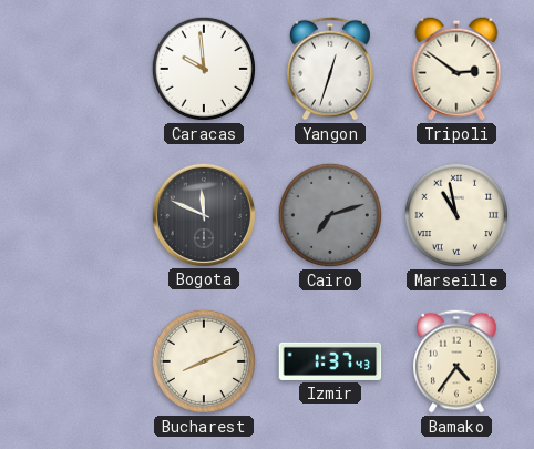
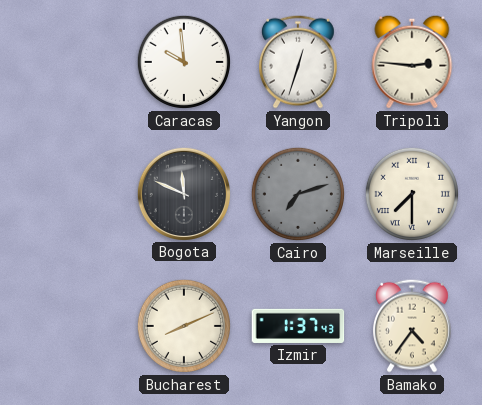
Tripoli: 2:51 -> 2:46 (412, 62)
Marseille: 10:58 -> 7:30 (412, 194)
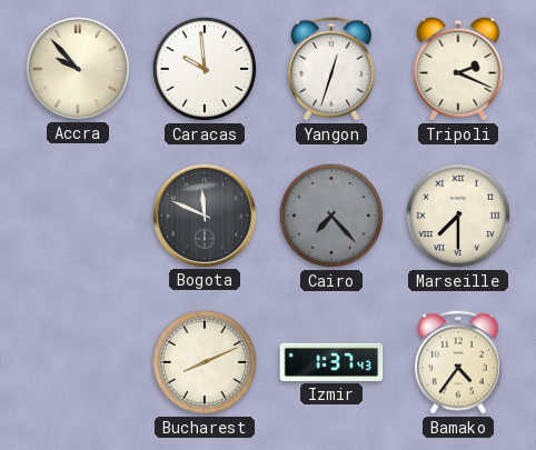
Accra: none -> 9:53 (77, 68)
Tripoli: 2:46 -> 2:19 (458, 69)
Cairo: 7:12 -> 7:23 (331, 216)
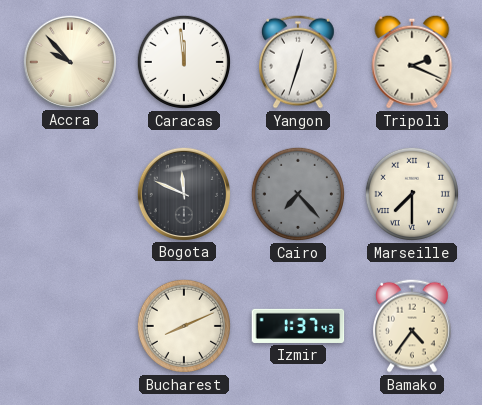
Caracas: 9:59 -> 11:59 (184, 62)
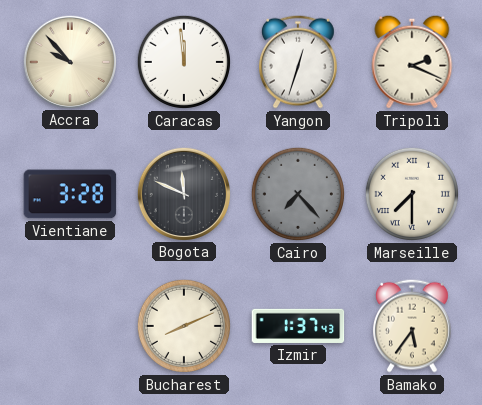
Vientiane: none -> 3:28 (70, 194)
Bamako: 4:36 -> 5:36 (413, 326)
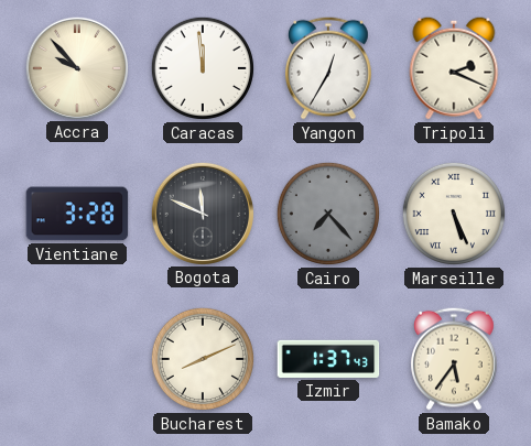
Yangon: 12:33 -> 12:35 (329, 68)
Marseille: 7:30 -> 5:26 (454, 214)
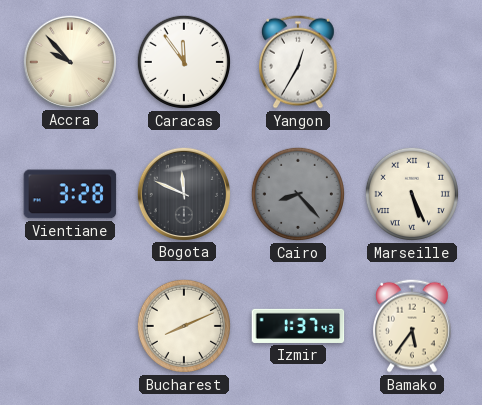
Caracas: 11:59 -> 11:54 (184, 62)
Tripoli: 2:19 -> none (454, 68)
Cairo: 7:23 -> 8:23 (298, 194)
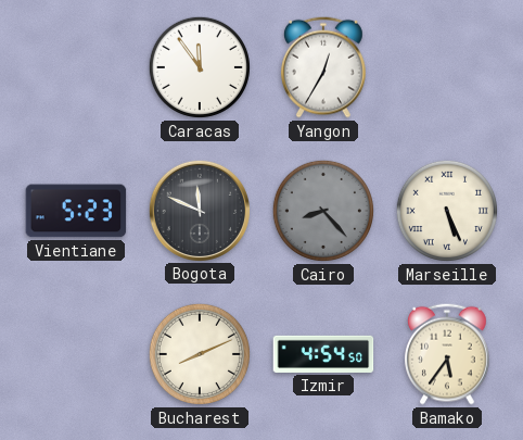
Accra: 9:53 -> none (69, 61)
Vientiane: 3:28 -> 5:23 (76, 211)
Izmir: 1:37 -> 4:54 (323, 354)
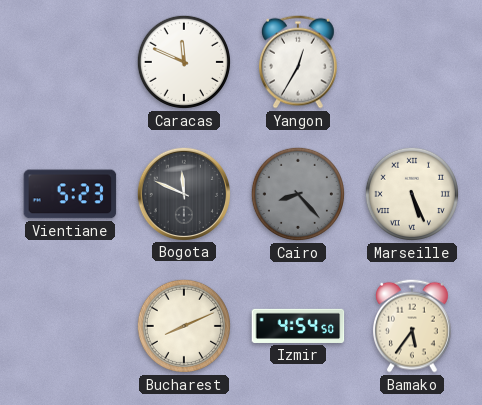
Caracas: 11:54 -> 11:49 (184, 62)
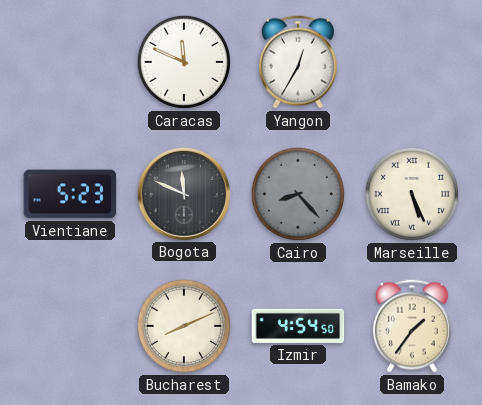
Bamako: 5:36 -> 1:36 (413, 326)
